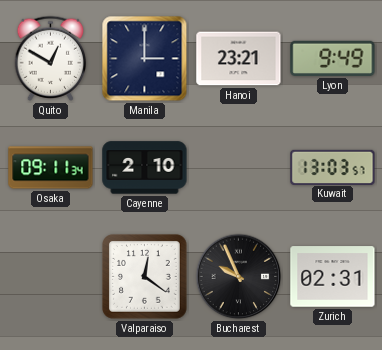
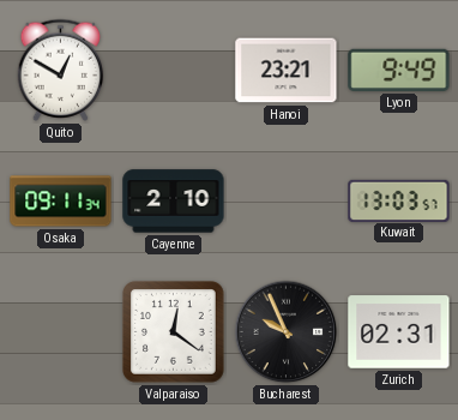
Manila: 3:00 -> none (145, 59)
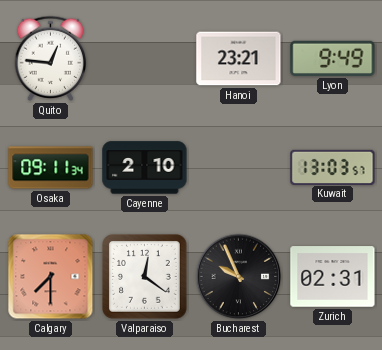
Quito: 12:50 -> 12:46 (51, 58)
Calgary: none -> 7:30 (51, 277)
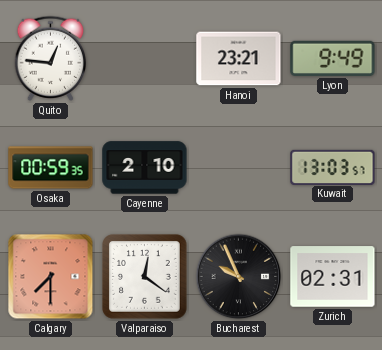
Osaka: 09:11 -> 00:59 (51, 168)
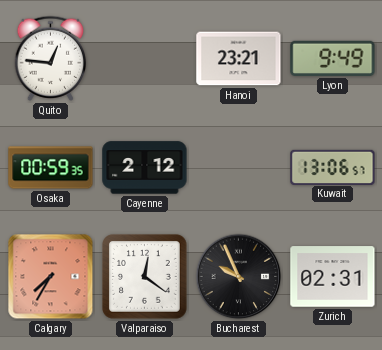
Cayenne: 2:10 -> 2:12 (145, 168)
Kuwait: 13:03 -> 13:06 (333, 167)
Calgary: 7:30 -> 7:35 (51, 277)
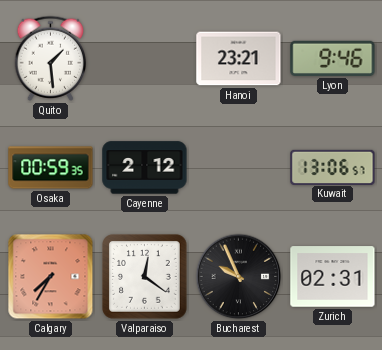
Quito: 12:46 -> 1:29 (51, 58)
Lyon: 9:49 -> 9:46 (333, 58)
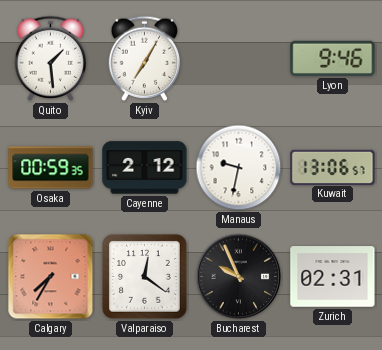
Kyiv: none -> 7:05 (145, 58)
Hanoi: 23:21 -> none (239, 59)
Manaus: none -> 9:32 (239, 168)
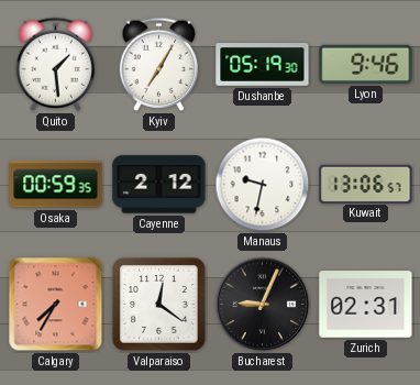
Dushanbe: none -> 05:19 (263, 65)
Bucharest: 9:56 -> 9:04 (263, 305)
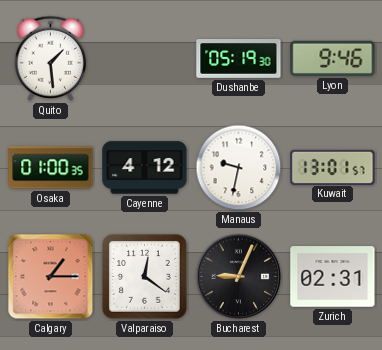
Kyiv: 7:05 -> none (159, 64)
Osaka: 00:59 -> 01:00 (51, 168)
Cayenne: 2:12 -> 4:12 (145, 168)
Kuwait: 13:06 -> 13:01 (333, 167)
Calgary: 7:35 -> 1:15 (51, 277)
